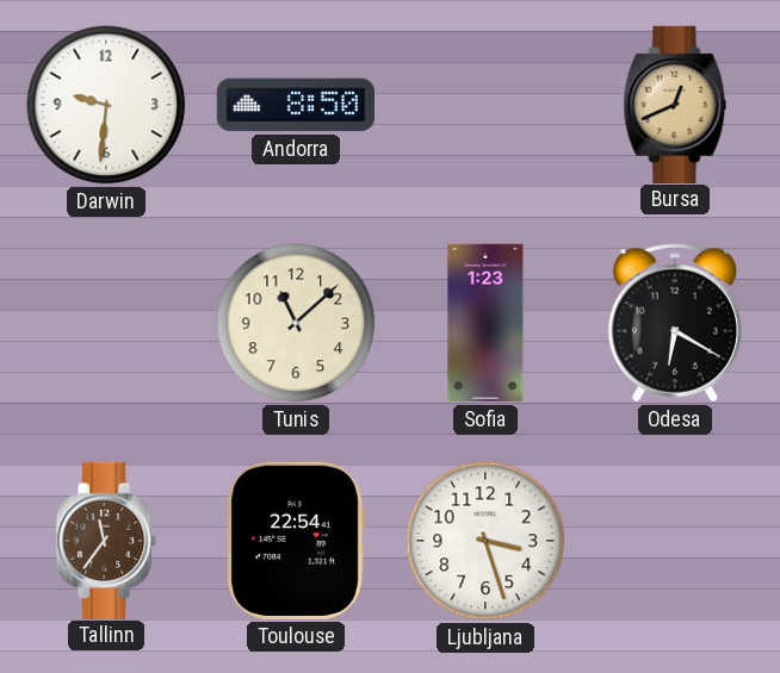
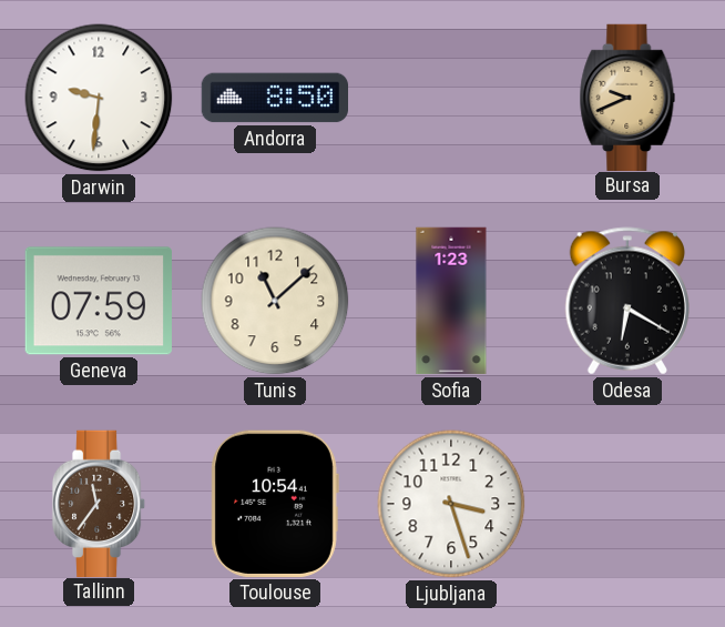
Bursa: 12:41 -> 9:41 (627, 97)
Geneva: none -> 07:59 (99, 301)
Toulouse: 22:54 -> 10:54 (275, 504)
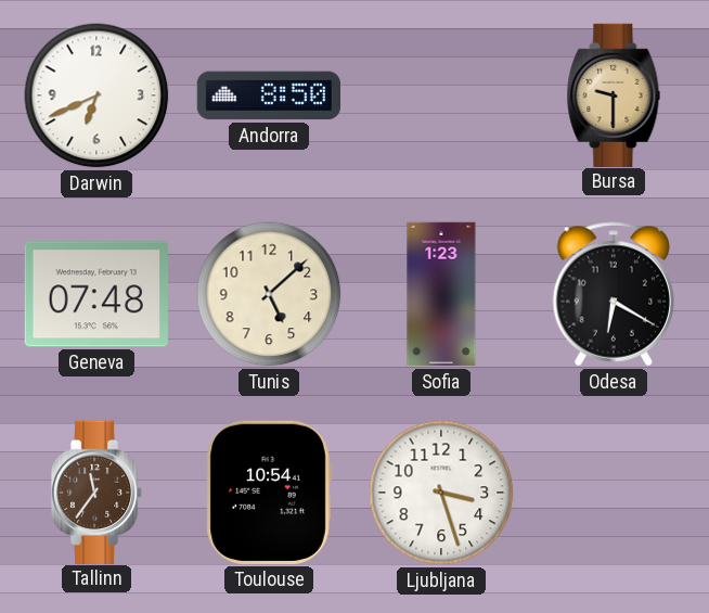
Darwin: 9:31 -> 6:41 (96, 95)
Bursa: 9:41 -> 9:30 (614, 94)
Geneva: 07:59 -> 07:48 (96, 294)
Tunis: 11:08 -> 5:08 (269, 294)
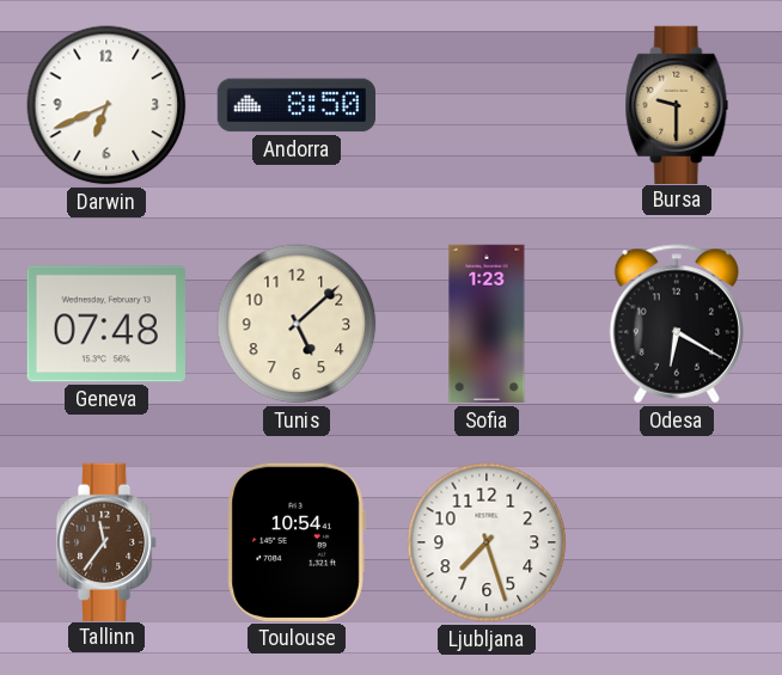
Ljubljana: 3:27 -> 7:27 (487, 542)
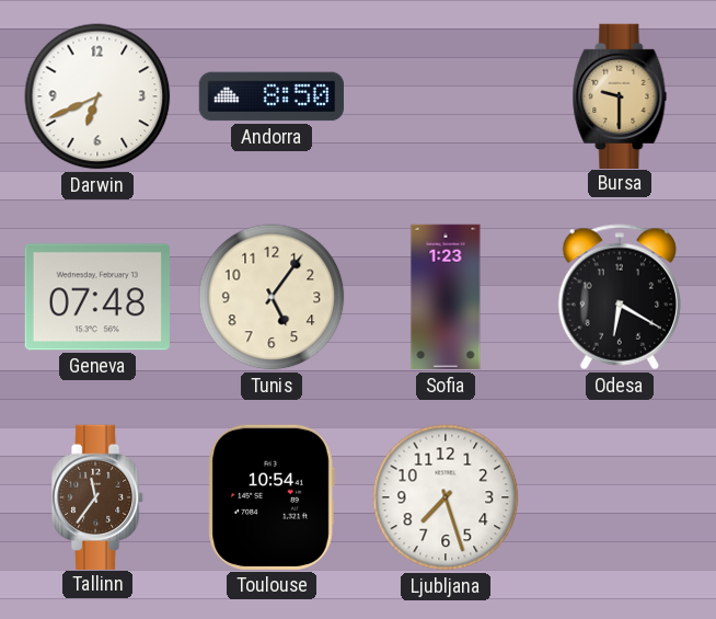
Tunis: 5:08 -> 5:06 (272, 297)
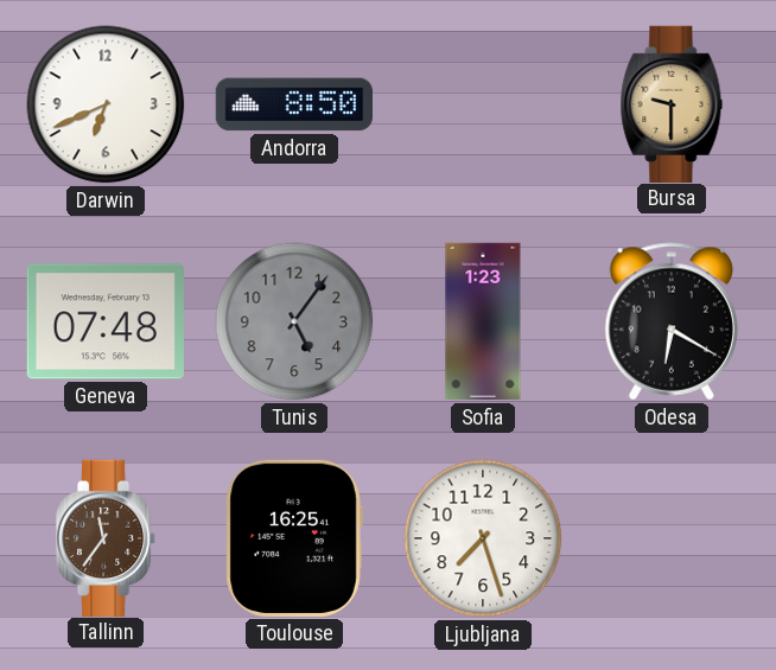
Tunis dial: cream -> grey (294, 321)
Toulouse: 10:54 -> 16:25 (294, 538)
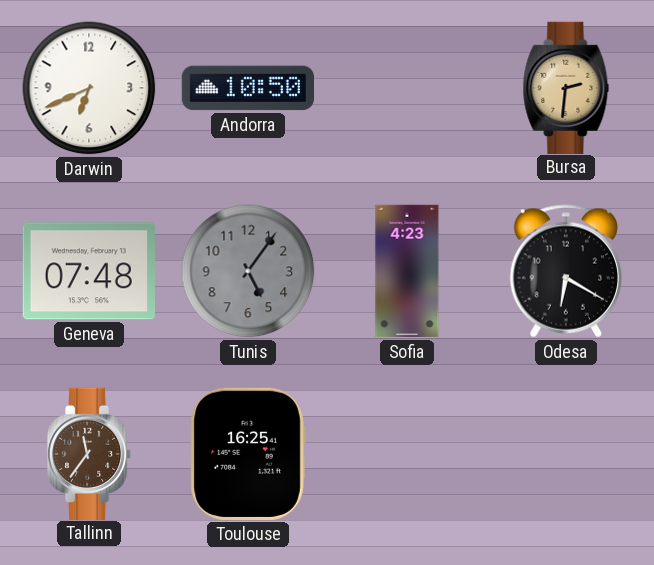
Andorra: 8:50 -> 10:50 (247, 88)
Bursa: 9:30 -> 2:31 (566, 87)
Sofia: 1:23 -> 4:23 (407, 271)
Ljubljana: 7:27 -> none (483, 538)
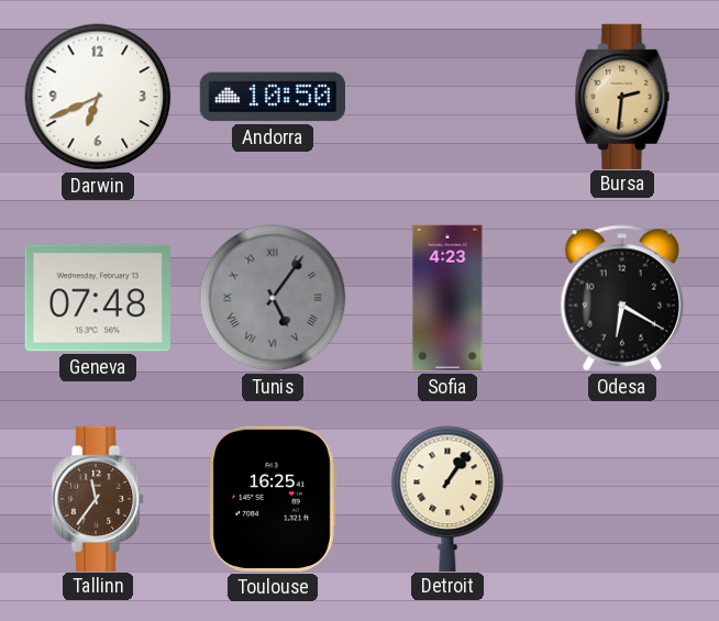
Tunis numerals: Arabic -> Roman (273, 298)
Detroit: none -> 1:06 (447, 498)
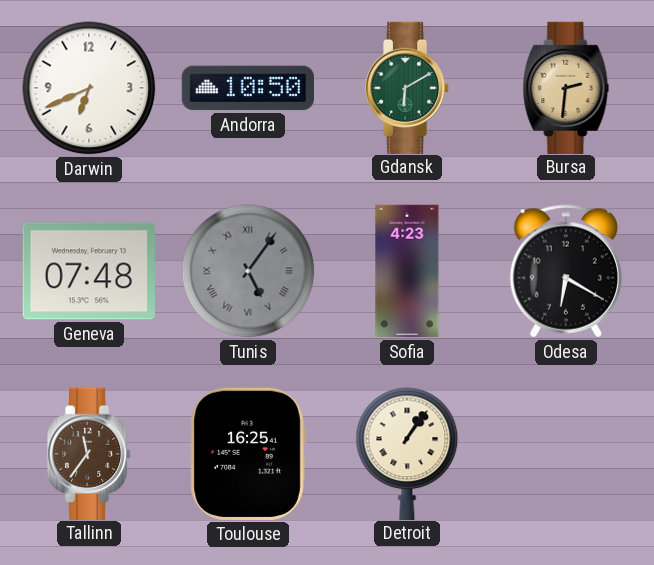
Gdansk: none -> 6:10 (407, 87)
